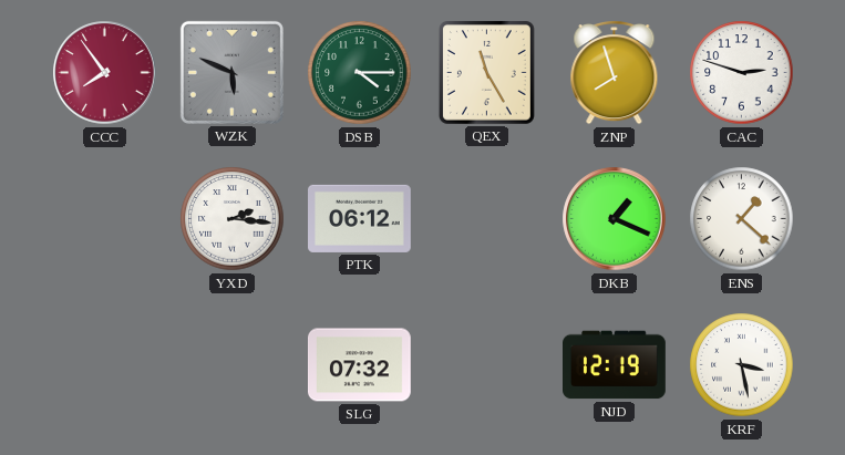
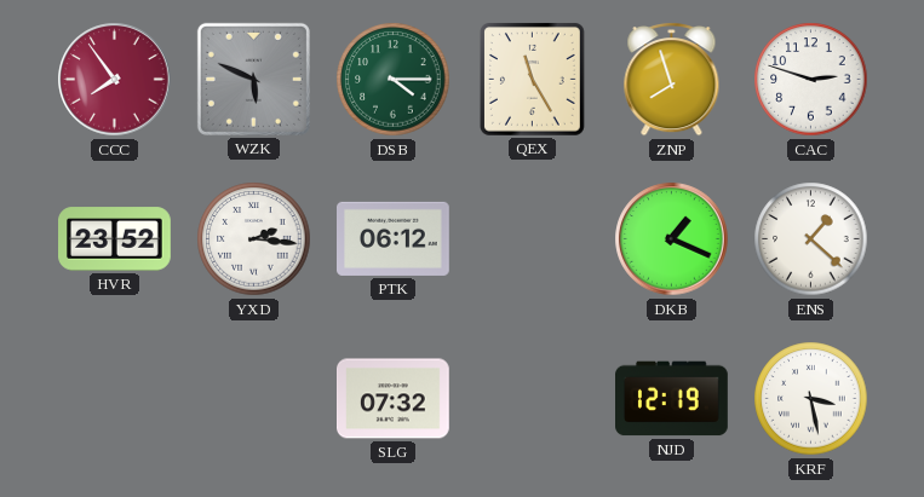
HVR: none -> 23:52 (115, 239)
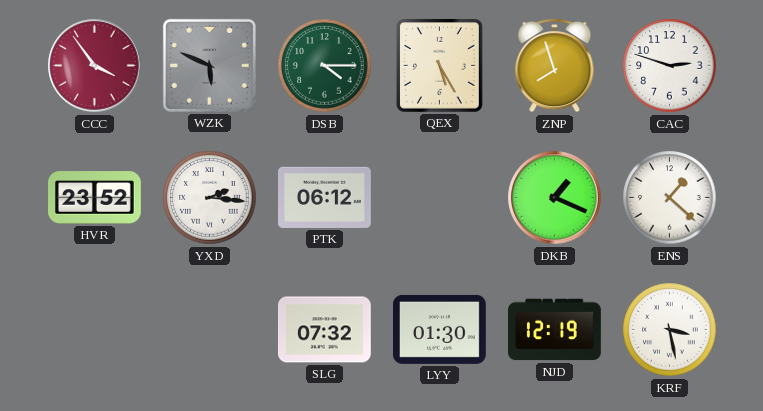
CCC: 7:54 -> 3:54 (95, 66)
QEX: 11:25 -> 5:25 (439, 65)
LYY: none -> 01:30 (440, 329)
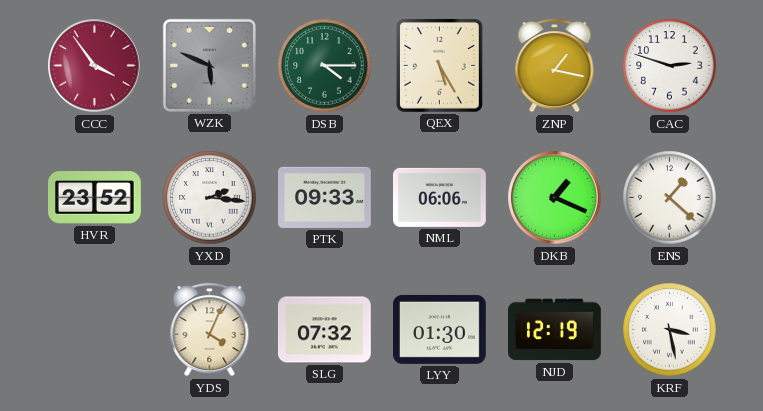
ZNP: 7:57 -> 1:17 (555, 66)
PTK: 06:12 -> 09:33 (325, 197)
NML: none -> 06:06 (440, 197)
YDS: none -> 4:04 (210, 330)
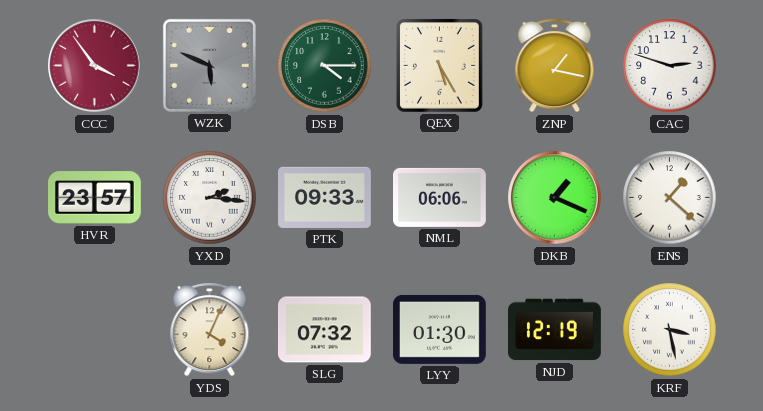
HVR: 23:52 -> 23:57 (95, 198)
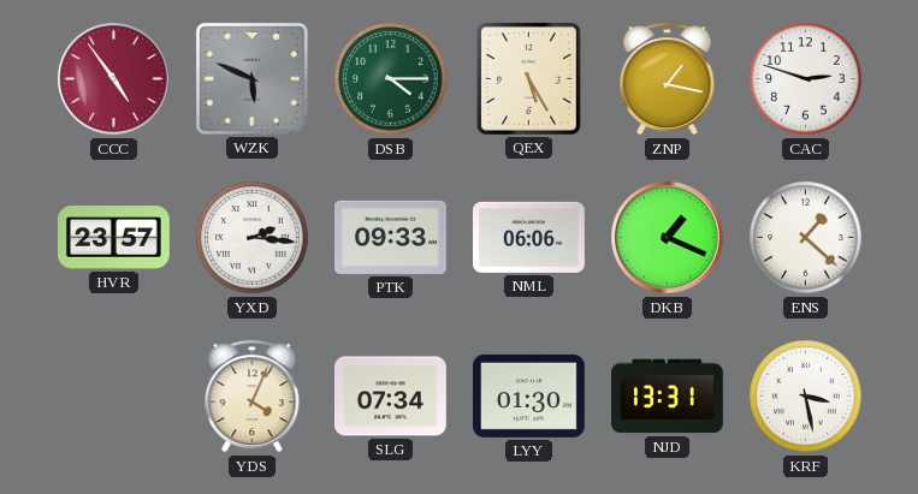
CCC: 3:54 -> 4:54 (114, 79)
SLG: 07:32 -> 07:34 (391, 397)
NJD: 12:19 -> 13:31 (668, 397)
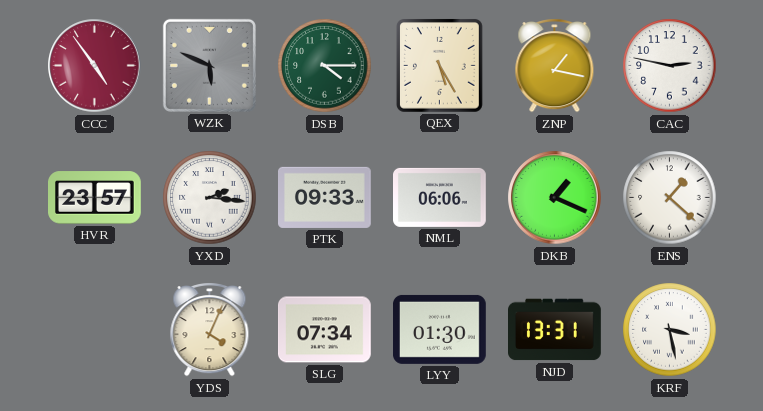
CAC: 2:48 -> 2:47 (670, 66)
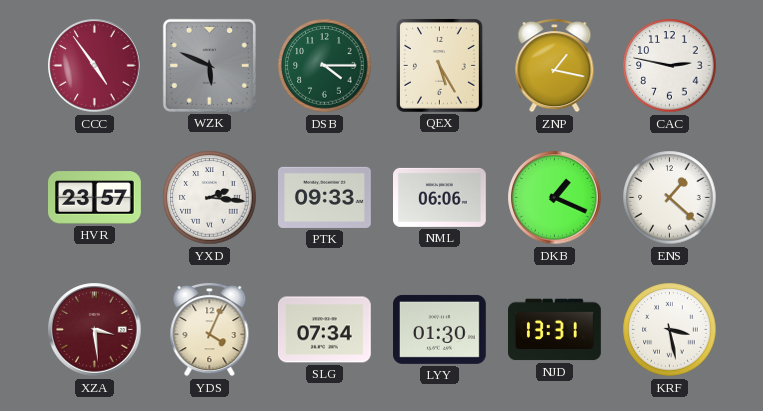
XZA: none -> 3:29 (95, 330)
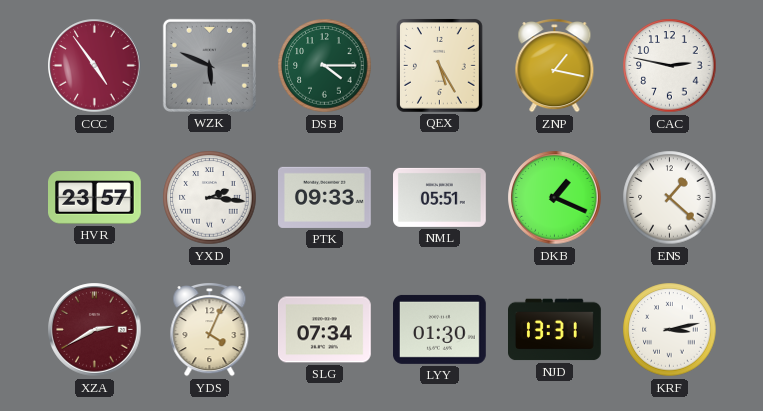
NML: 06:06 -> 05:51 (440, 197)
XZA: 3:29 -> 2:40 (95, 330)
KRF: 3:28 -> 3:13 (670, 330)
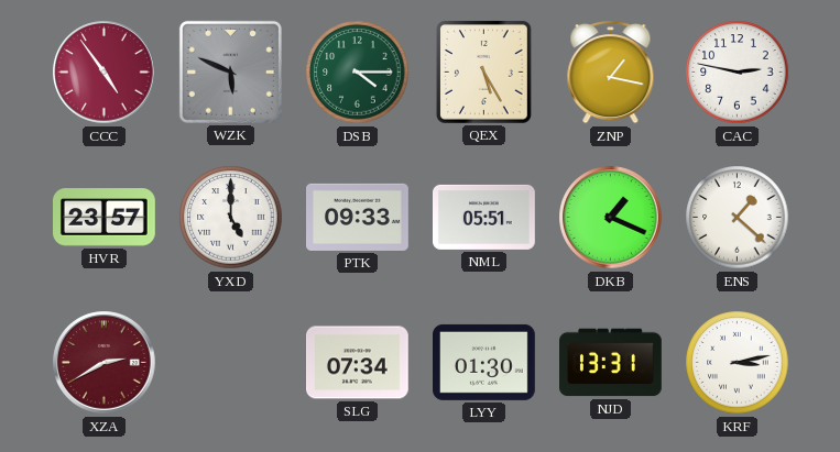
YXD: 2:16 -> 5:00 (231, 218)
YDS: 4:04 -> none (210, 330)
